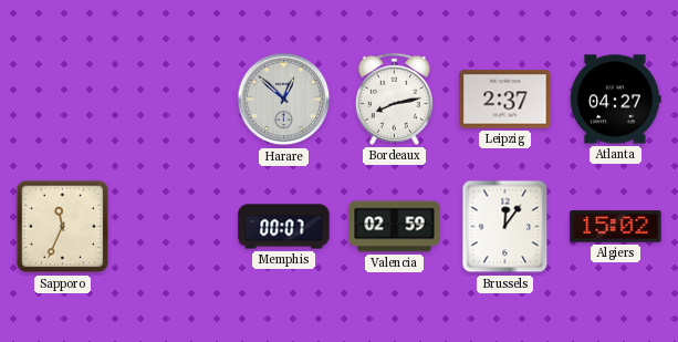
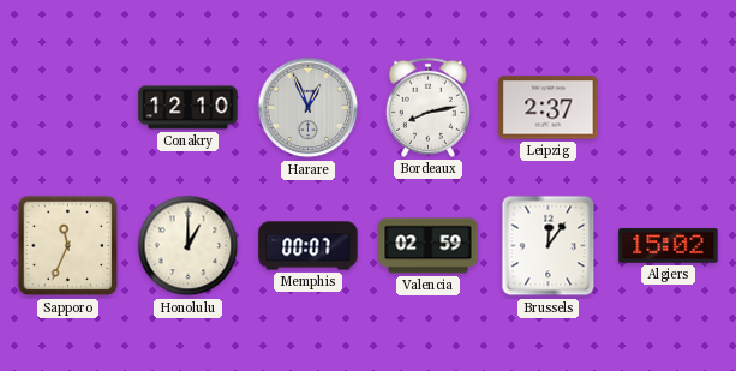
Conakry: none -> 12:10 (189, 108)
Harare: 12:52 -> 12:56 (309, 108)
Atlanta: 04:27 -> none (616, 100)
Honolulu: none -> 1:00 (189, 246)
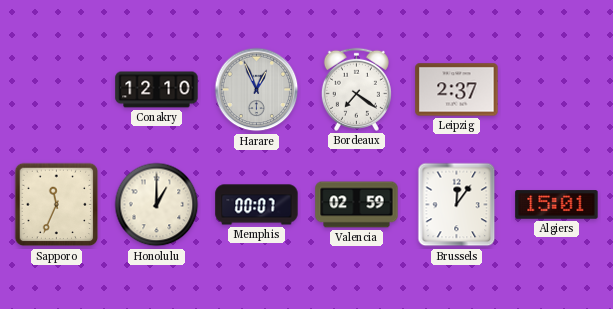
Bordeaux: 8:13 -> 7:21 (356, 89)
Algiers: 15:02 -> 15:01 (557, 205)
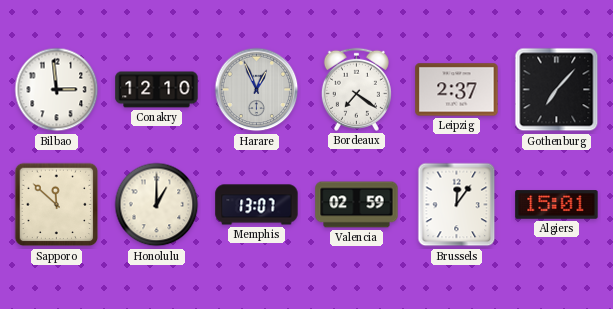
Bilbao: none -> 2:59 (57, 90)
Gothenburg: none -> 7:07 (557, 90)
Sapporo: 11:34 -> 11:52 (57, 205)
Memphis: 00:07 -> 13:07 (257, 205)
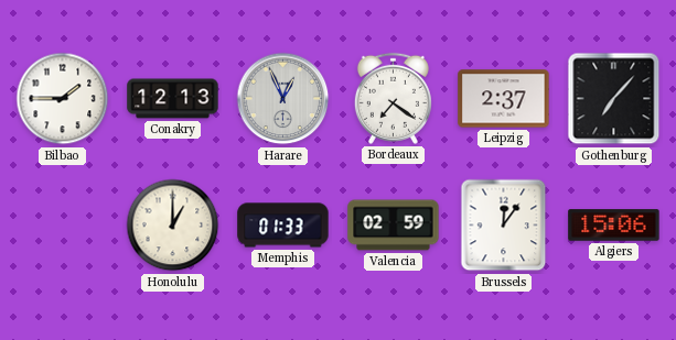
Bilbao: 2:59 -> 1:45 (63, 99)
Conakry: 12:10 -> 12:13 (173, 99)
Sapporo: 11:52 -> none (57, 205)
Memphis: 13:07 -> 01:33 (283, 226)
Algiers: 15:01 -> 15:06 (614, 226)
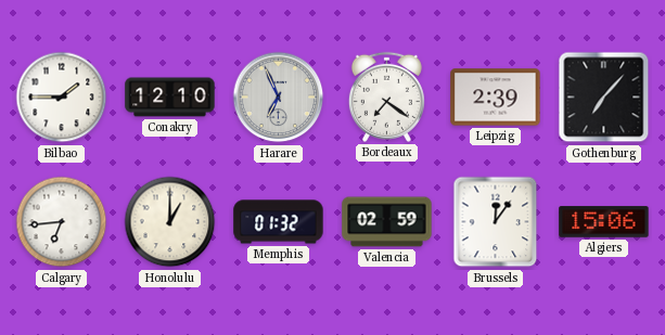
Conakry: 12:13 -> 12:10 (170, 98)
Harare: 12:56 -> 6:56 (279, 98)
Leipzig: 2:37 -> 2:39 (496, 98)
Calgary: none -> 6:44 (62, 222)
Memphis: 01:33 -> 01:32 (279, 222)
